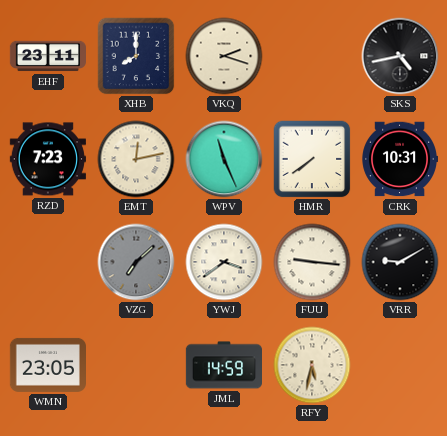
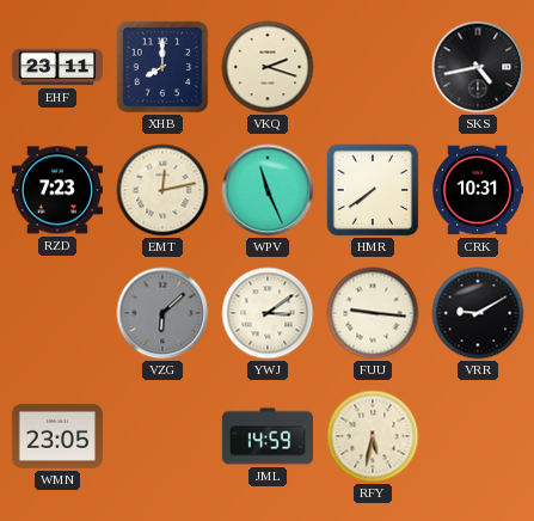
VZG: 7:08 -> 6:08 (162, 313)
YWJ: 3:39 -> 3:09 (268, 313)
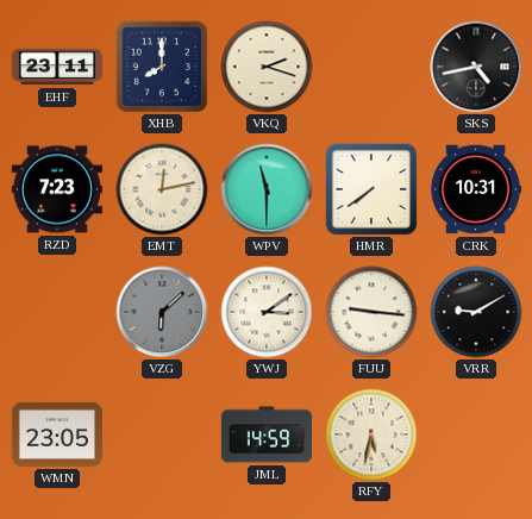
WPV: 11:26 -> 11:30 (267, 189)
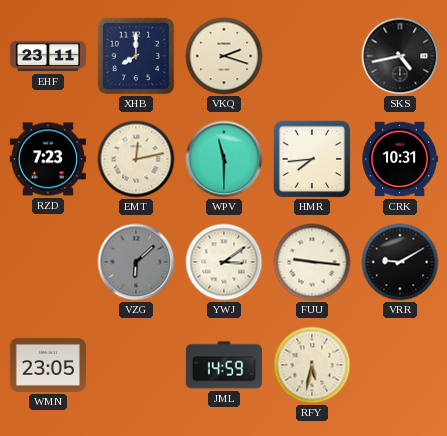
HMR: 7:39 -> 7:44 (312, 159)
